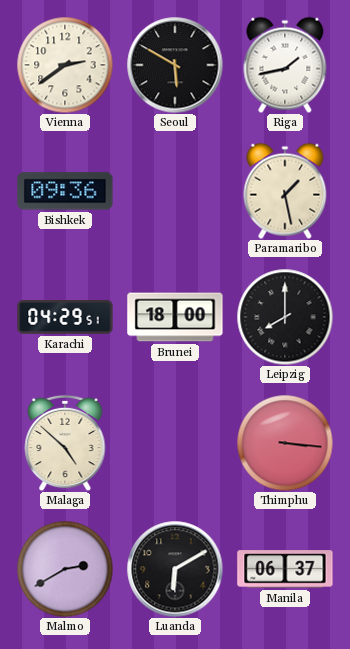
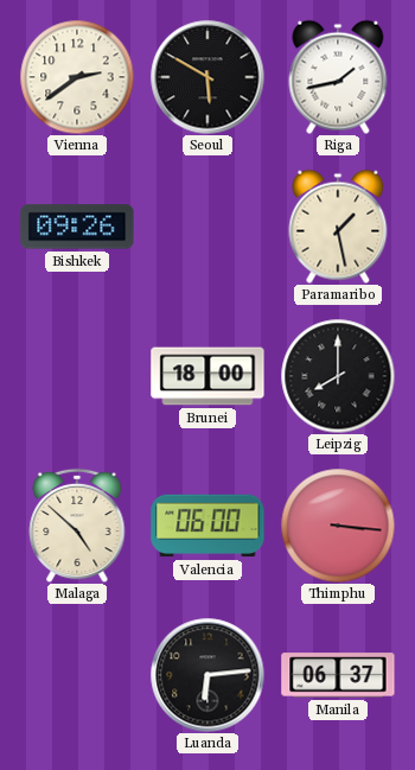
Bishkek: 09:36 -> 09:26 (77, 227)
Karachi: 04:29 -> none (65, 317)
Valencia: none -> 06:00 (207, 526)
Malmo: 2:40 -> none (65, 569)
Luanda: 6:10 -> 6:14 (207, 675)
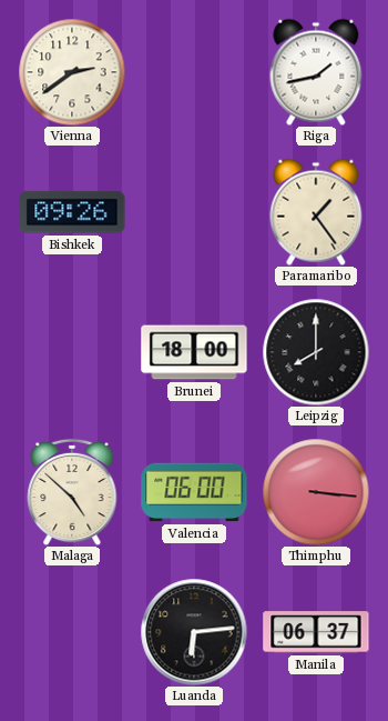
Seoul: 5:50 -> none (207, 77)
Paramaribo: 1:28 -> 1:24 (316, 212)
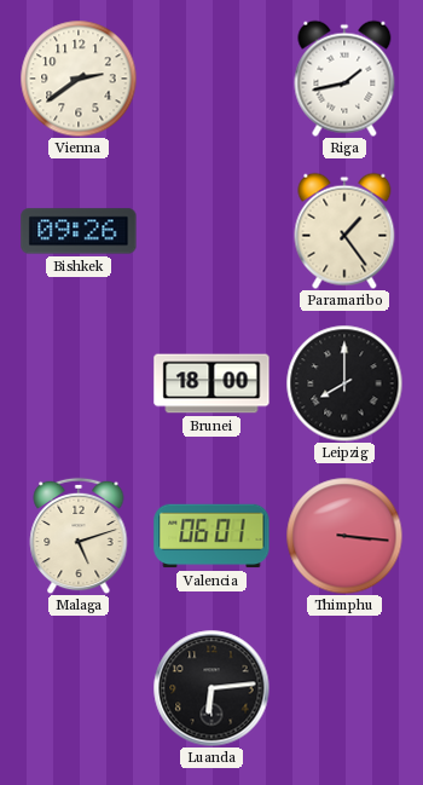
Malaga: 4:52 -> 5:12 (79, 536)
Valencia: 06:00 -> 06:01 (211, 536)
Manila: 06:37 -> none (316, 632)
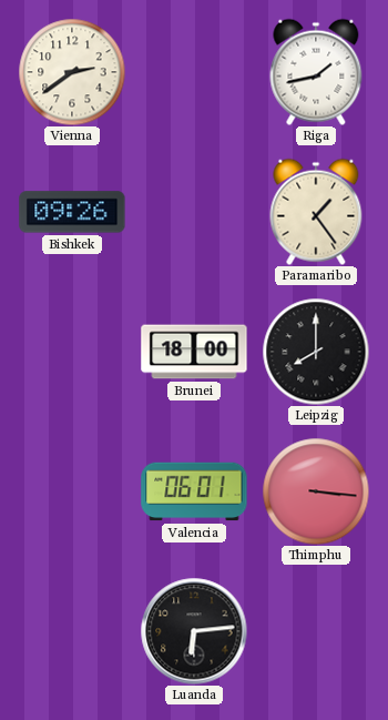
Malaga: 5:12 -> none (79, 536)
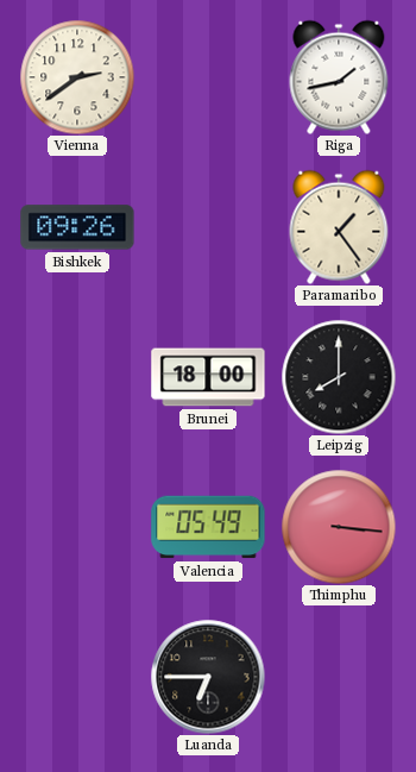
Valencia: 06:01 -> 05:49 (208, 527)
Luanda: 6:14 -> 6:45 (208, 677)
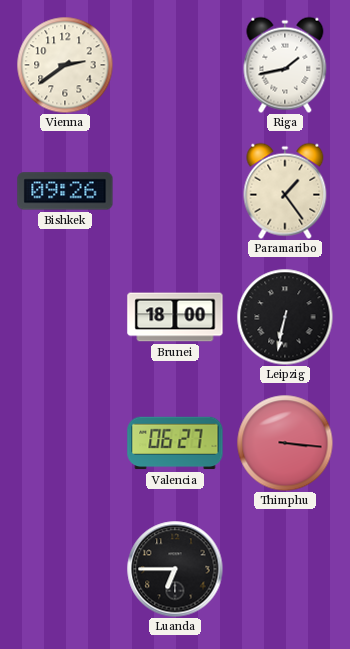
Leipzig: 8:00 -> 6:32 (285, 317)
Valencia: 05:49 -> 06:27 (175, 443)
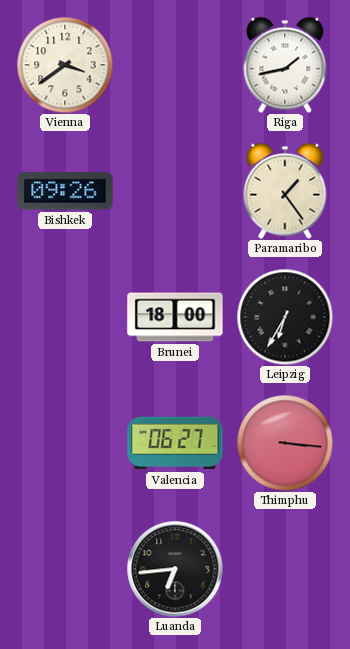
Vienna: 2:39 -> 3:39 (65, 65)
Leipzig: 6:32 -> 6:35 (285, 317)
Luanda: 6:45 -> 6:44 (175, 569)
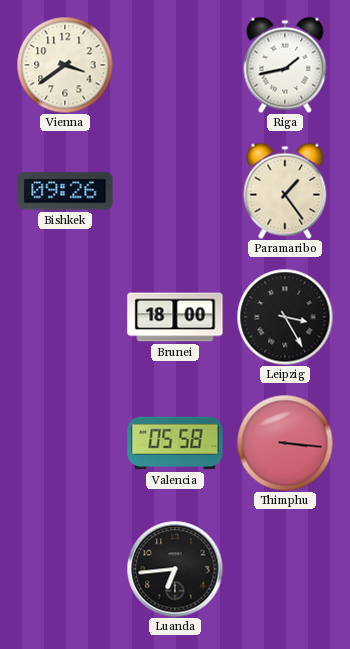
Leipzig: 6:35 -> 3:25 (285, 317)
Valencia: 06:27 -> 05:58 (175, 443)
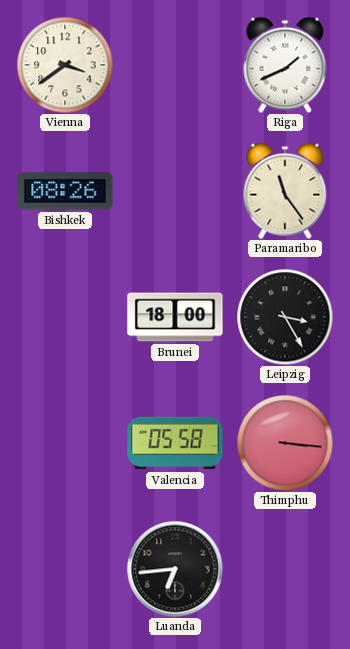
Riga: 1:43 -> 1:41 (285, 65)
Bishkek: 09:26 -> 08:26 (65, 191)
Paramaribo: 1:24 -> 11:24 (285, 191)
